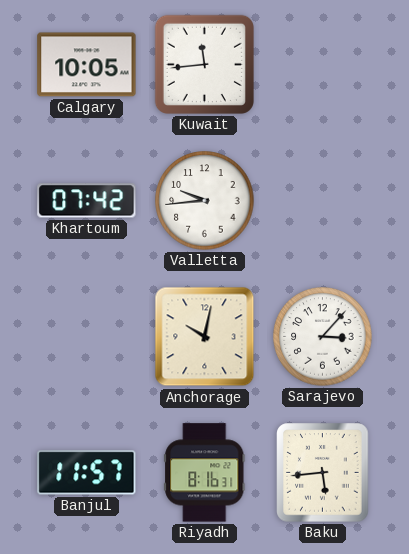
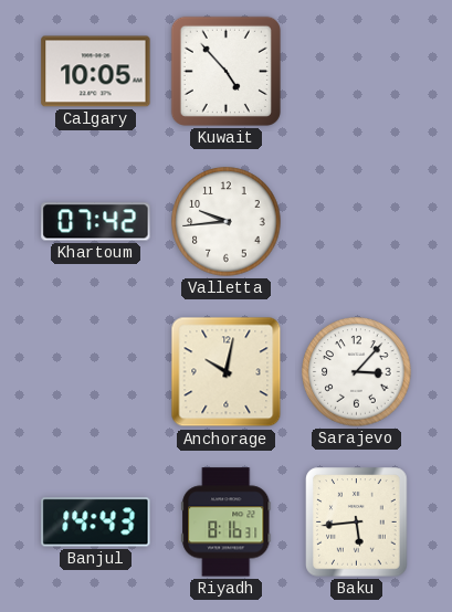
Kuwait: 11:44 -> 4:53 (225, 71)
Banjul: 11:57 -> 14:43 (96, 523)
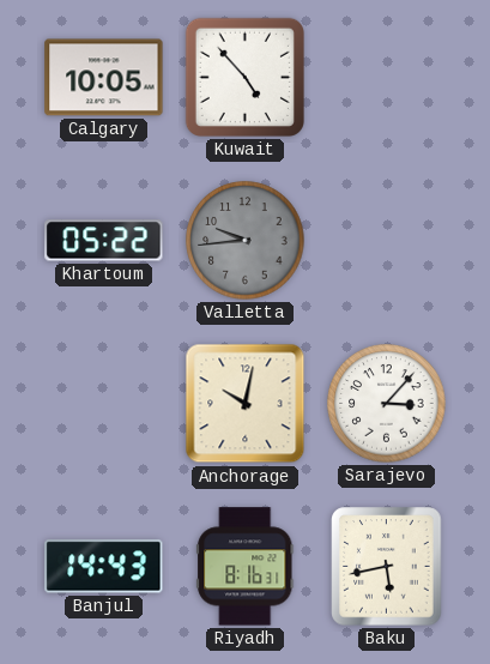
Khartoum: 07:42 -> 05:22 (104, 241)
Valletta dial: white -> grey (246, 241)
Baku: 5:44 -> 5:43 (387, 567)
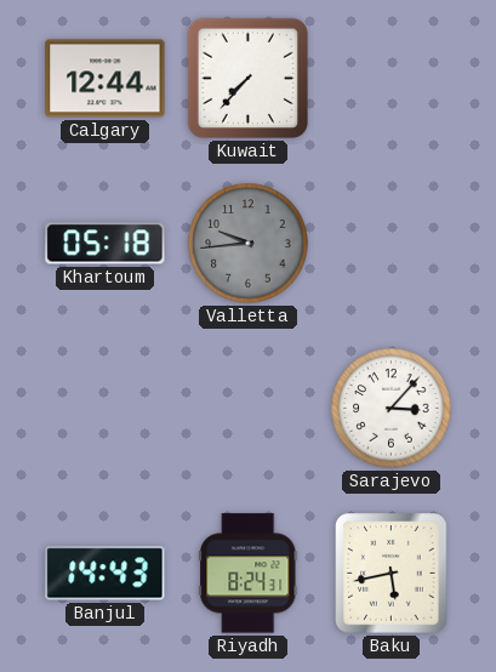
Calgary: 10:05 -> 12:44 (106, 79)
Kuwait: 4:53 -> 7:37 (247, 78)
Khartoum: 05:22 -> 05:18 (106, 244)
Anchorage: 10:02 -> none (246, 404)
Riyadh: 8:16 -> 8:24 (249, 574)
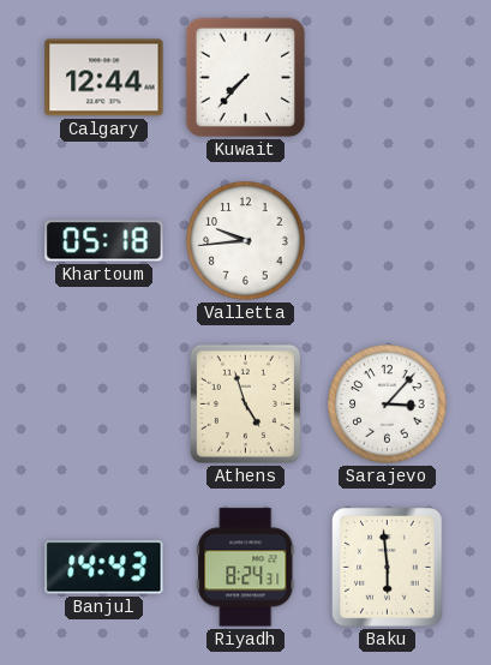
Valletta dial: grey -> white (246, 241)
Athens: none -> 4:57 (245, 403)
Baku: 5:43 -> 5:59 (388, 568)
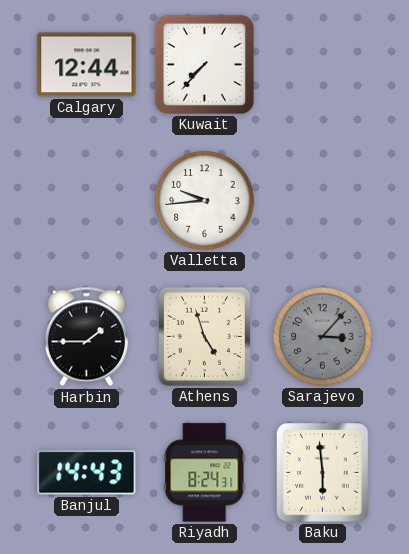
Khartoum: 05:18 -> none (104, 241)
Harbin: none -> 1:45 (86, 337)
Sarajevo dial: white -> grey (323, 337)
